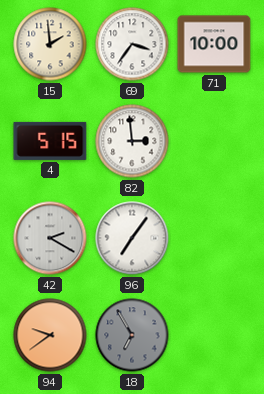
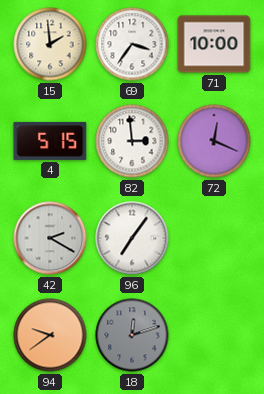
72: none -> 12:19 (214, 141)
18: 6:55 -> 12:12 (132, 335)
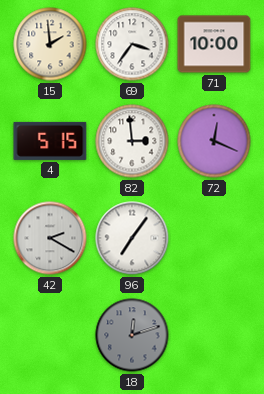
94: 9:39 -> none (50, 335)
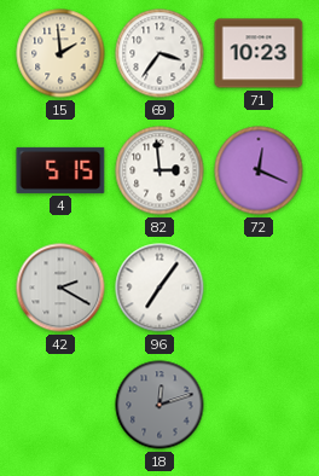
71: 10:00 -> 10:23 (259, 53)
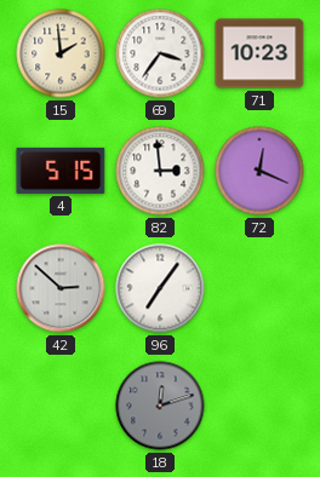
42: 2:20 -> 2:52 (61, 288)
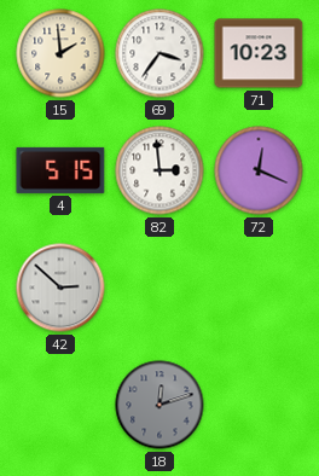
96: 7:06 -> none (160, 288)
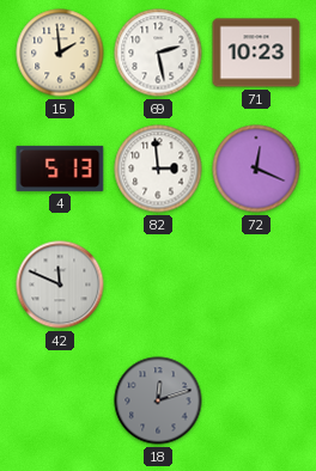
69: 3:36 -> 2:28 (158, 53)
4: 5:15 -> 5:13 (60, 169)
42: 2:52 -> 11:49 (60, 285)
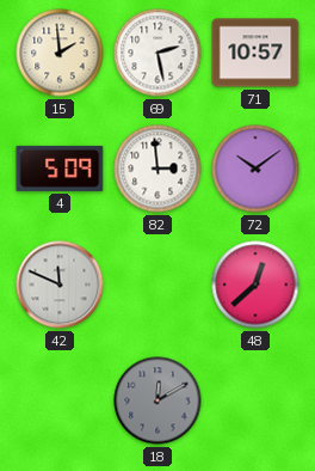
71: 10:23 -> 10:57 (255, 53)
4: 5:13 -> 5:09 (60, 169)
72: 12:19 -> 10:09 (255, 169)
48: none -> 12:38 (255, 285)
18: 12:12 -> 12:10 (157, 400)
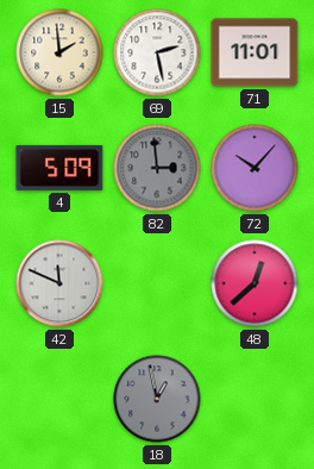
71: 10:57 -> 11:01 (255, 52)
82 dial: white -> grey (157, 168)
72: 10:09 -> 10:07 (255, 168)
18: 12:10 -> 12:58 (157, 399)
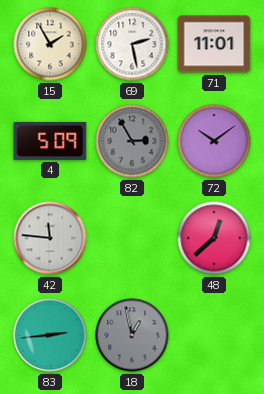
15: 1:59 -> 1:55 (50, 44)
82: 2:59 -> 2:55 (132, 141)
72: 10:07 -> 10:09 (214, 141)
42: 11:49 -> 11:46 (50, 238)
83: none -> 2:44 (50, 335)
